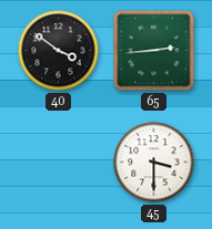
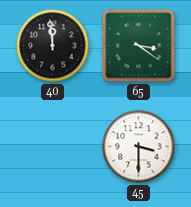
40: 3:51 -> 11:59 (53, 46)
65: 2:44 -> 3:21 (139, 46)
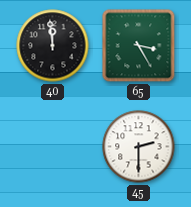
65: 3:21 -> 3:25 (139, 46)
45: 3:30 -> 2:30 (139, 147)
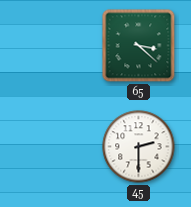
40: 11:59 -> none (53, 46)
65: 3:25 -> 3:22 (139, 46)
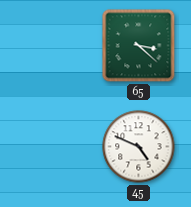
45: 2:30 -> 4:49 (139, 147)
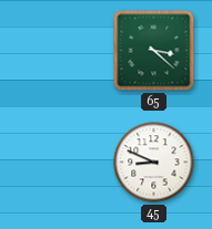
45: 4:49 -> 8:49 (154, 163)
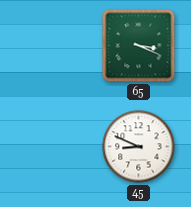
65: 3:22 -> 3:19 (139, 46)
